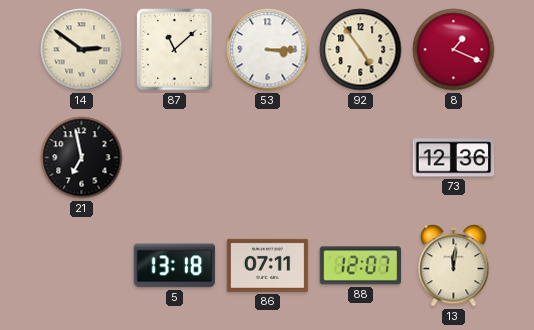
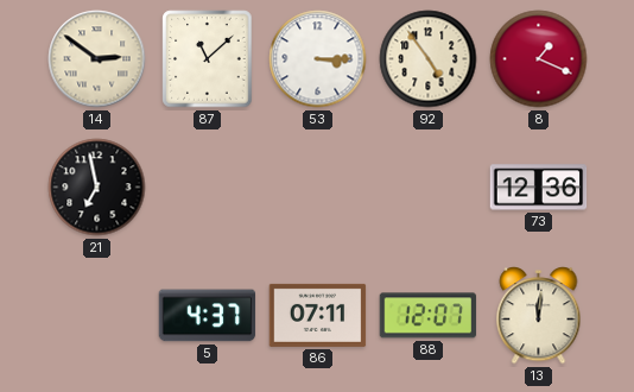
5: 13:18 -> 4:37 (208, 316)
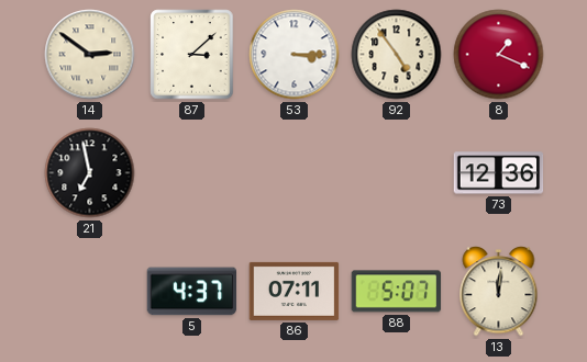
87: 11:08 -> 3:08 (192, 55)
88: 12:07 -> 5:07 (397, 292)
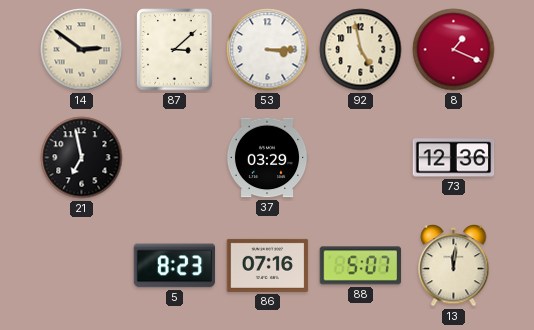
92: 4:54 -> 4:58 (361, 50)
37: none -> 03:29 (267, 158)
5: 4:37 -> 8:23 (175, 266)
86: 07:11 -> 07:16 (268, 265)
